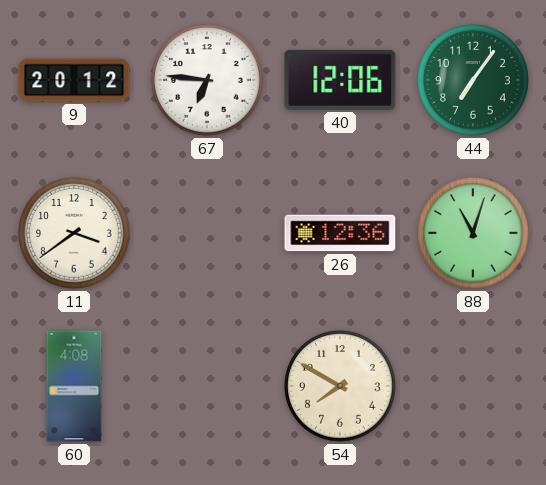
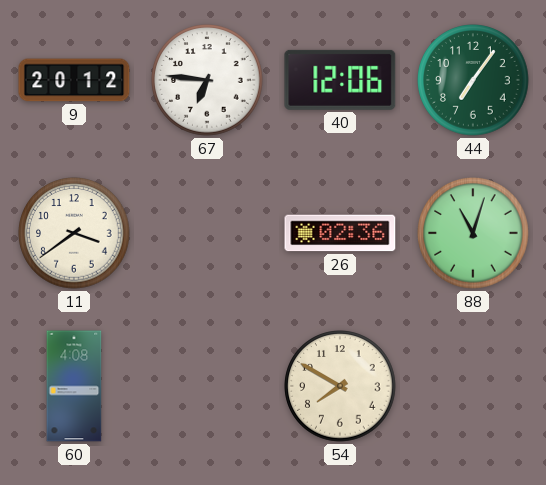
26: 12:36 -> 02:36 (340, 233)
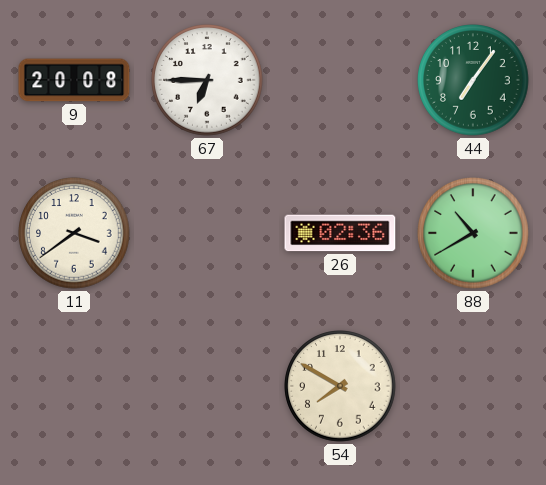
9: 20:12 -> 20:08 (74, 80)
67: 6:46 -> 6:45 (207, 80)
40: 12:06 -> none (340, 80)
88: 11:03 -> 10:40 (473, 233)
60: 4:08 -> none (74, 386)
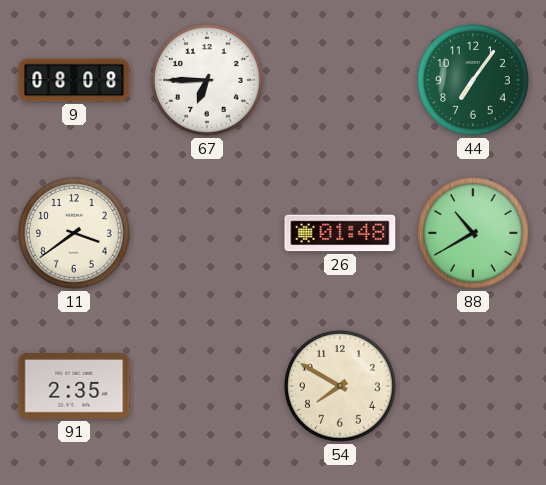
9: 20:08 -> 08:08 (74, 80)
26: 02:36 -> 01:48 (340, 233)
91: none -> 2:35 (74, 387)
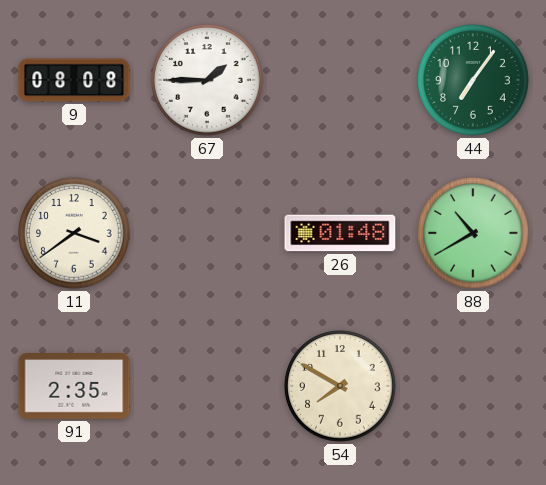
67: 6:45 -> 1:45 (207, 80)
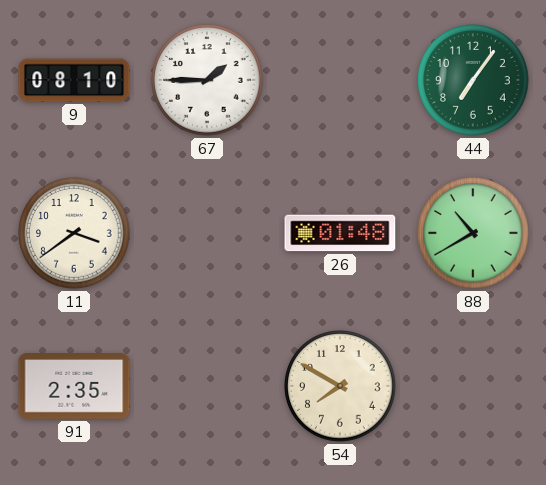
9: 08:08 -> 08:10 (74, 80)
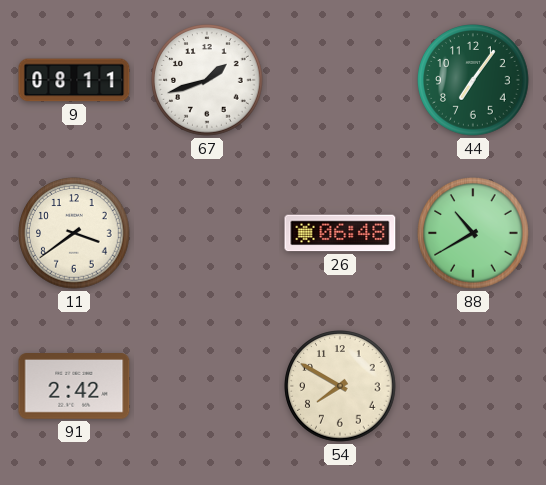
9: 08:10 -> 08:11 (74, 80)
67: 1:45 -> 1:42 (207, 80)
26: 01:48 -> 06:48 (340, 233)
91: 2:35 -> 2:42 (74, 387)
